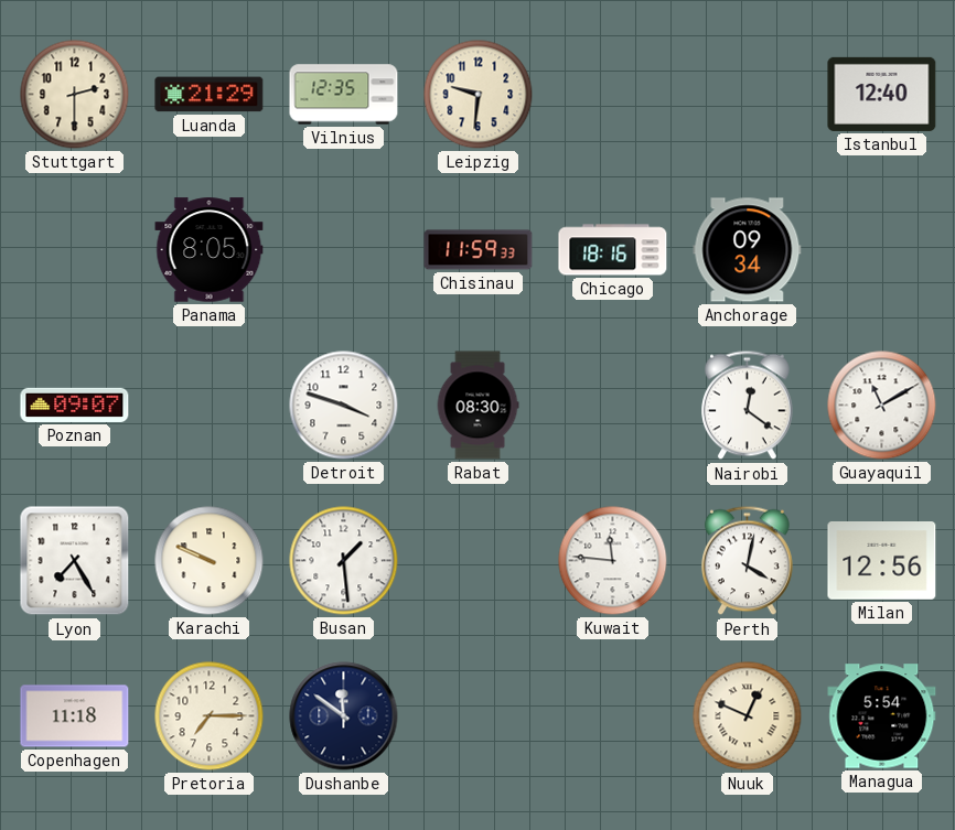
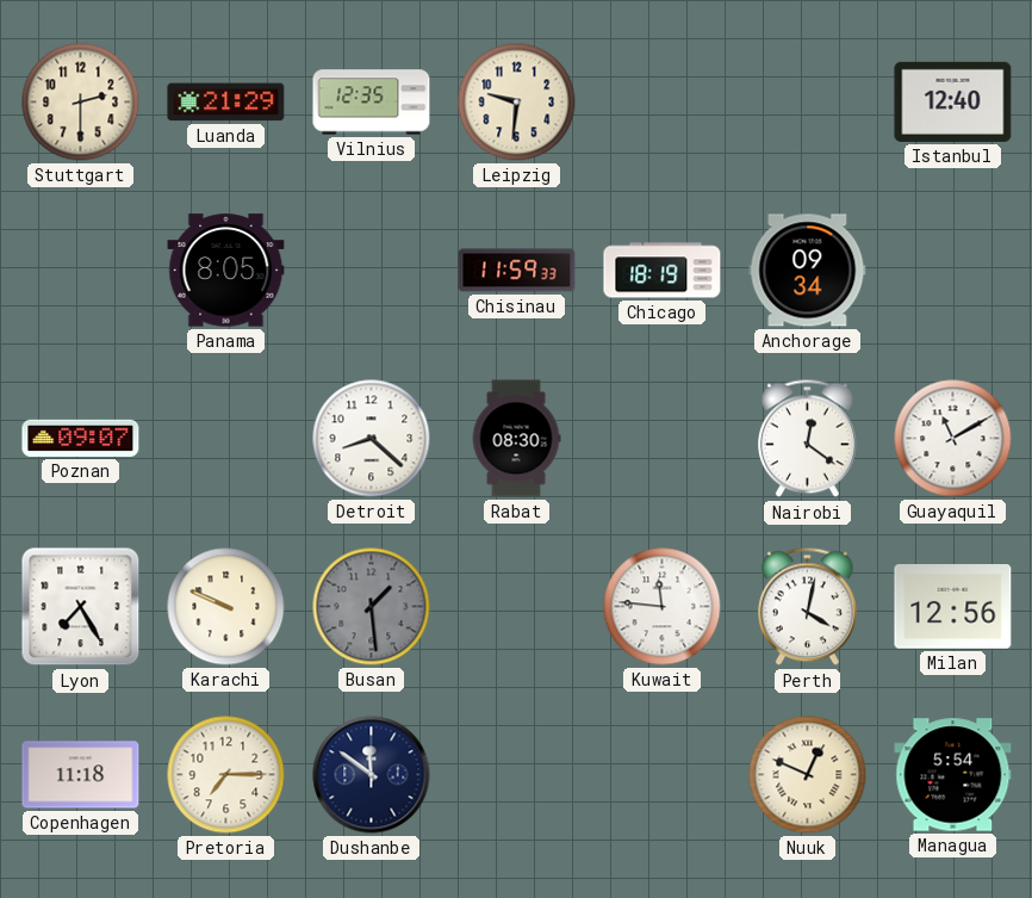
Chicago: 18:16 -> 18:19 (663, 271)
Detroit: 3:48 -> 8:22 (372, 439)
Busan dial: white -> grey (372, 607)
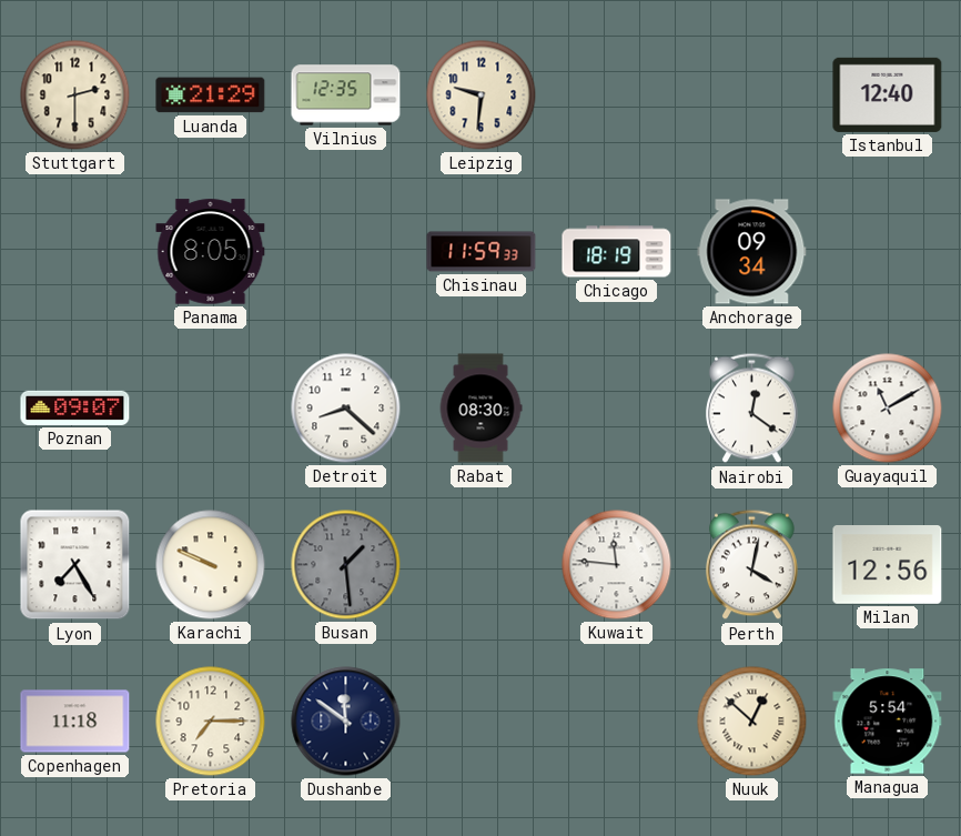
Nuuk: 12:49 -> 12:52 (752, 722)
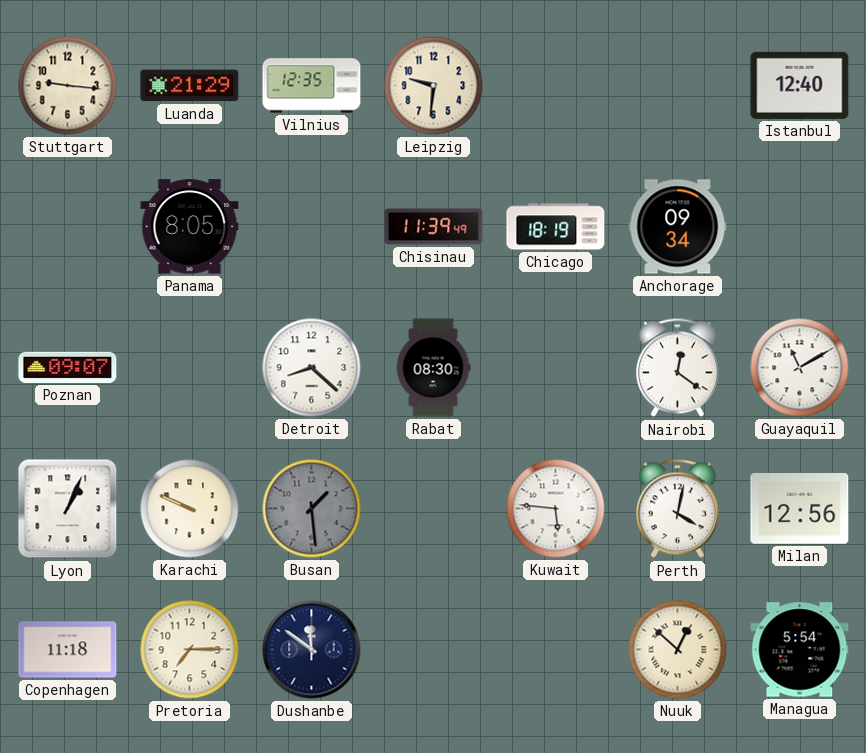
Stuttgart: 2:30 -> 9:16 (68, 86)
Chisinau: 11:59 -> 11:39 (434, 227)
Lyon: 7:25 -> 1:04 (68, 509)
Kuwait: 11:46 -> 5:46 (556, 509)
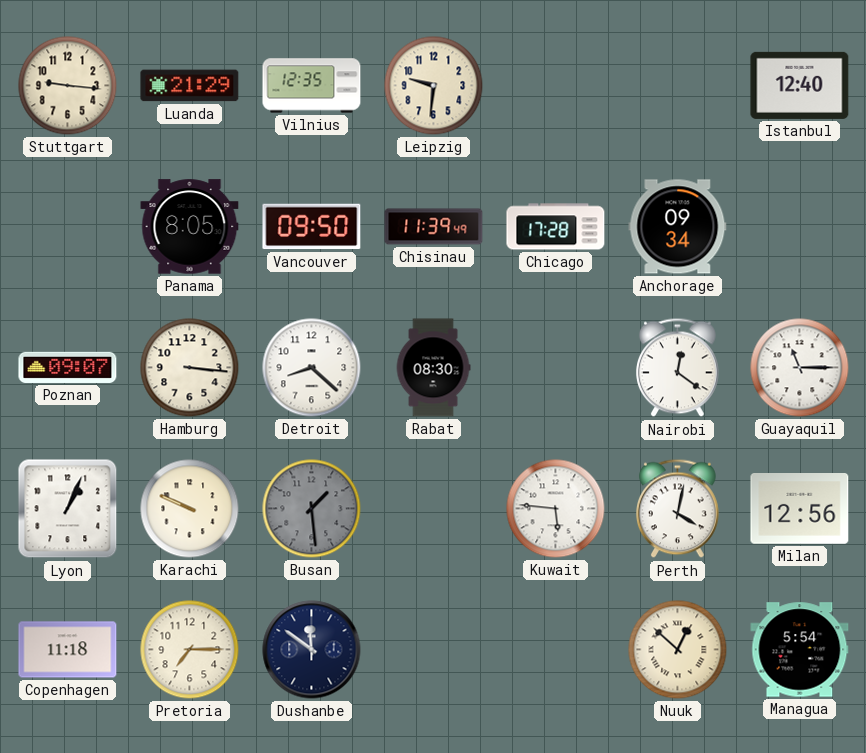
Vancouver: none -> 09:50 (312, 227)
Chicago: 18:19 -> 17:28 (556, 227)
Hamburg: none -> 3:16 (190, 368)
Guayaquil: 11:10 -> 11:15 (800, 368)
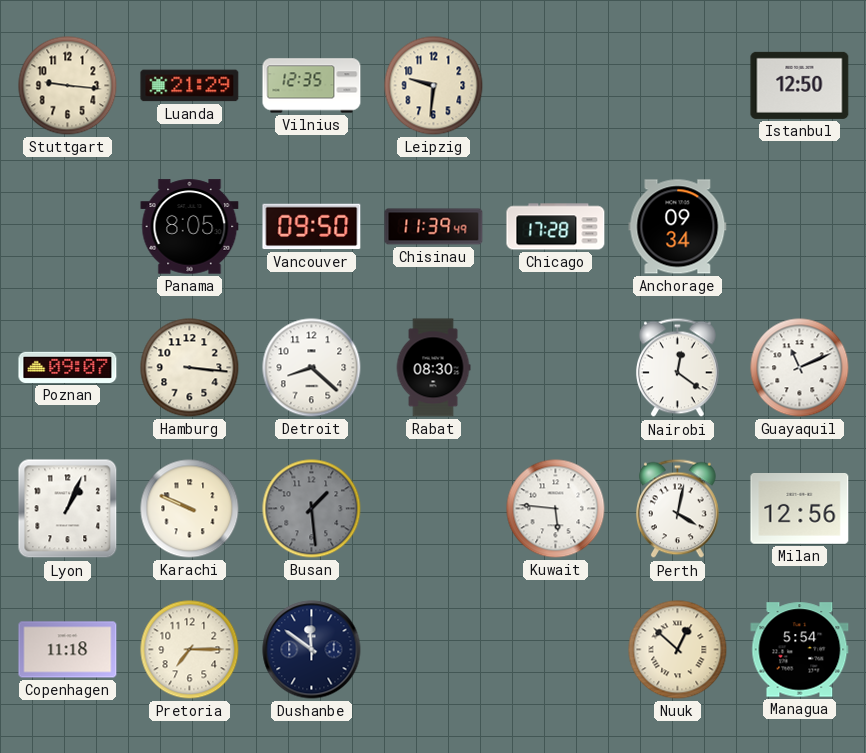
Istanbul: 12:40 -> 12:50 (800, 85)
Guayaquil: 11:15 -> 11:11 (800, 368)
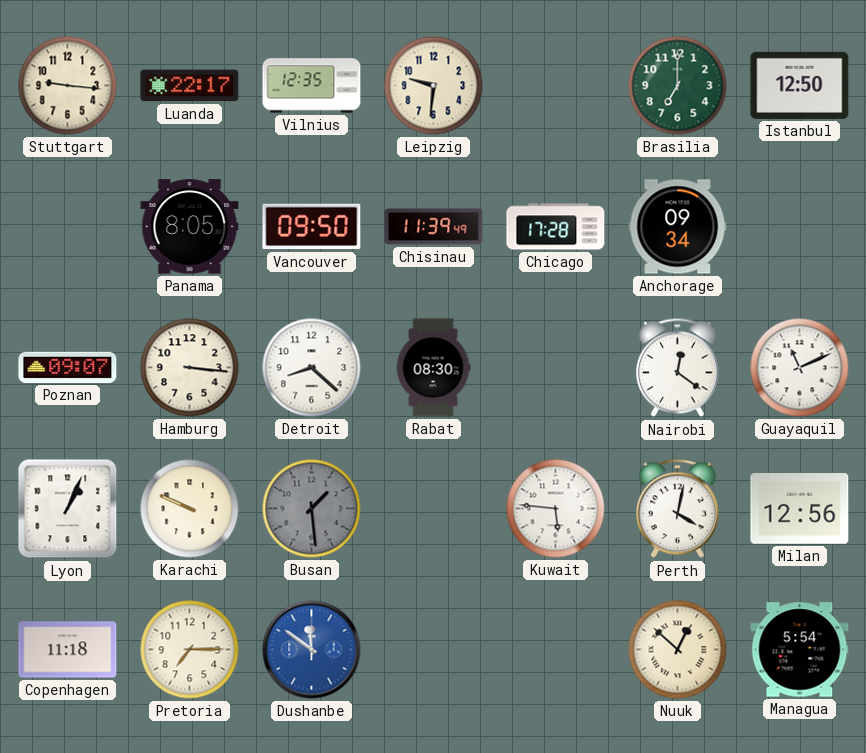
Luanda: 21:29 -> 22:17 (190, 86)
Brasilia: none -> 7:00 (678, 86)
Dushanbe dial: navy -> blue (312, 650)
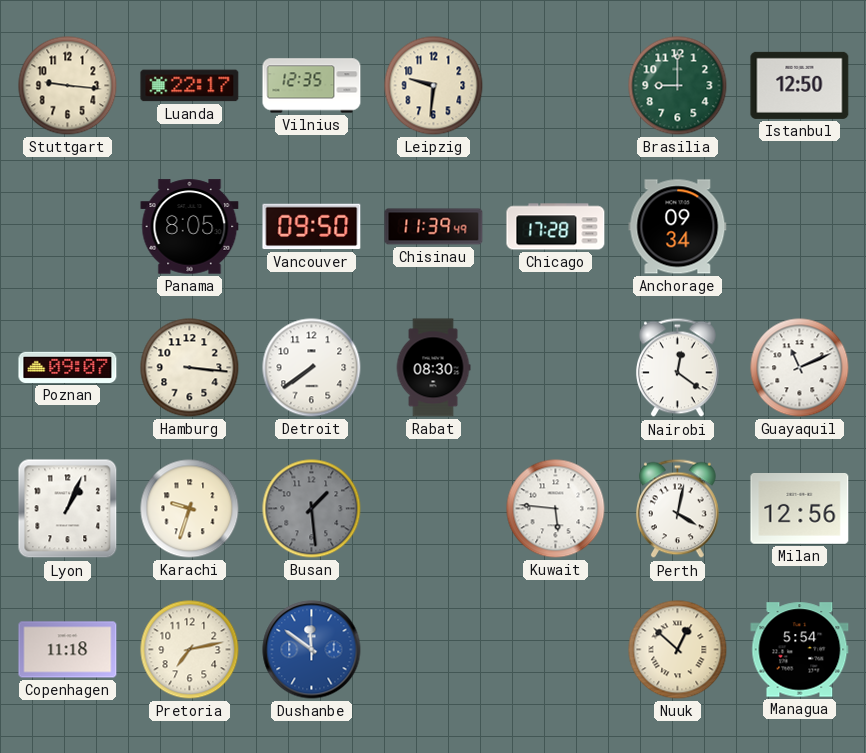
Brasilia: 7:00 -> 9:00 (678, 86)
Detroit: 8:22 -> 7:39 (312, 368)
Karachi: 9:49 -> 9:33 (190, 509)
Pretoria: 7:15 -> 7:13 (190, 650)
